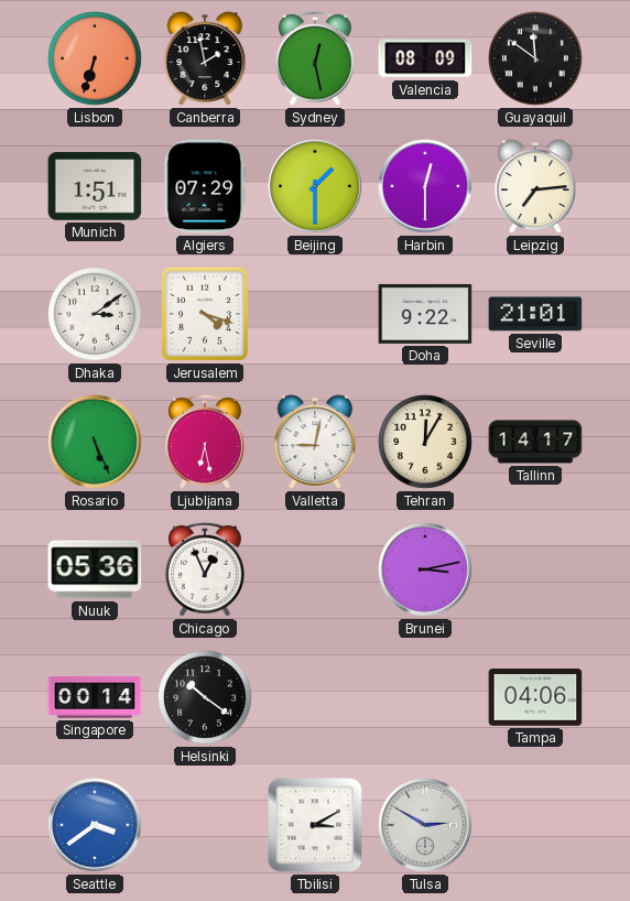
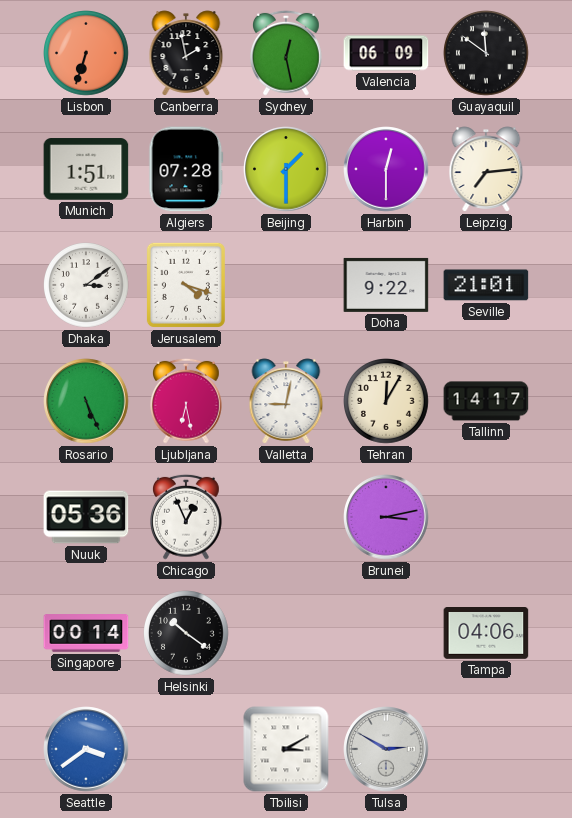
Valencia: 08:09 -> 06:09 (386, 53)
Algiers: 07:29 -> 07:28 (186, 169)
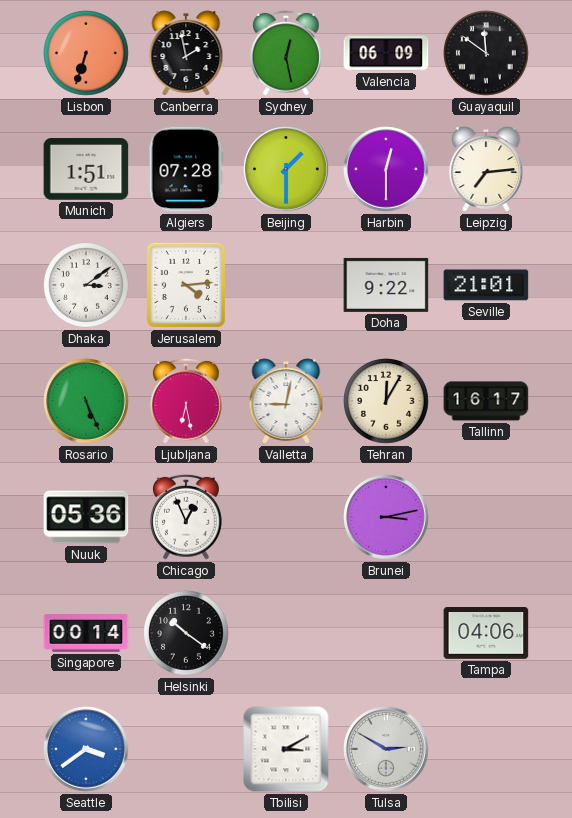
Jerusalem: 4:18 -> 4:14 (186, 285)
Tallinn: 14:17 -> 16:17 (486, 401)
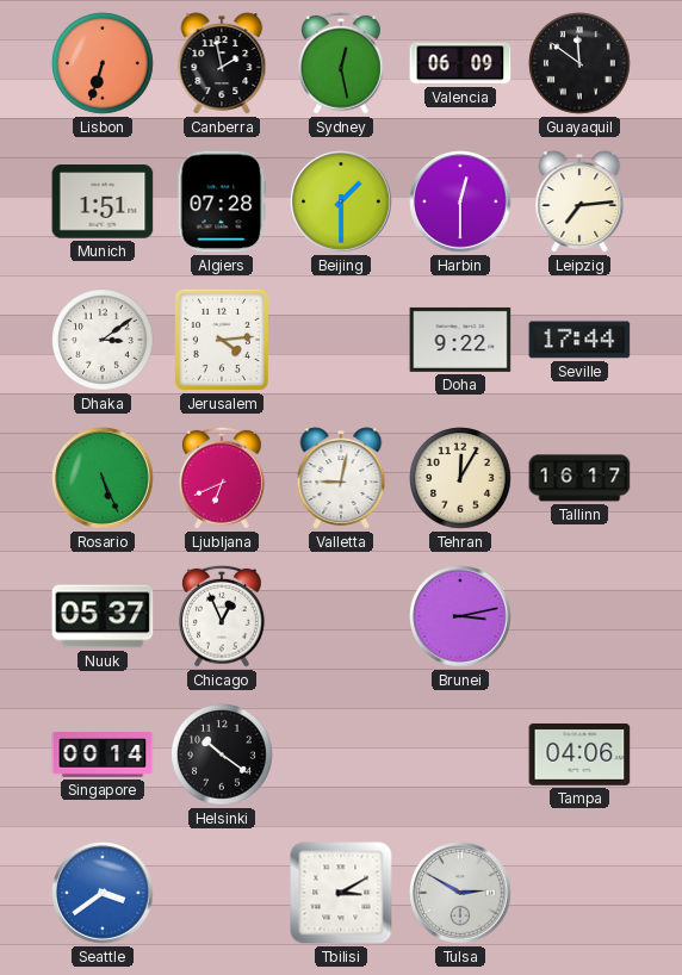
Seville: 21:01 -> 17:44 (579, 340)
Ljubljana: 6:28 -> 6:41 (223, 478)
Nuuk: 05:36 -> 05:37 (103, 616)
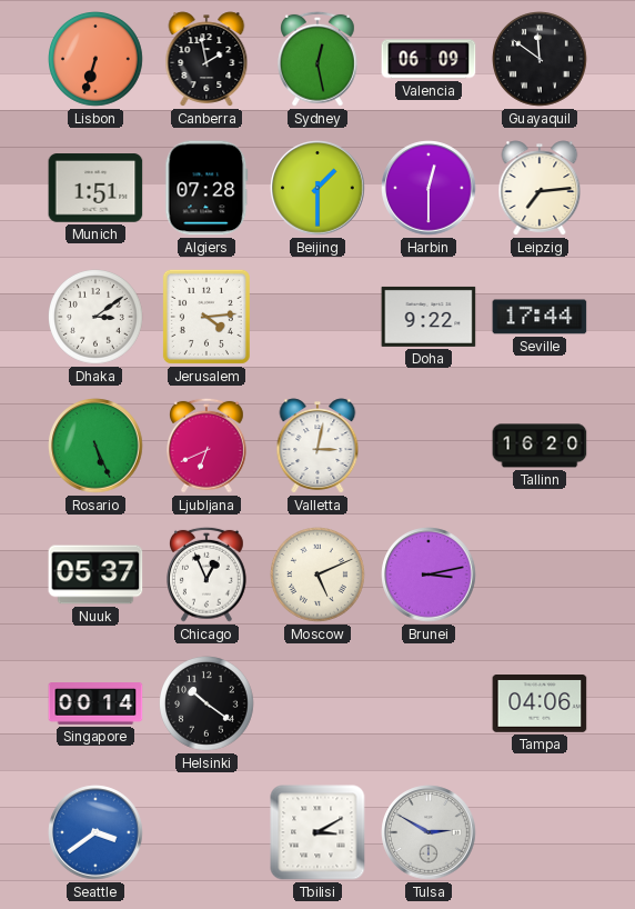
Valletta: 9:02 -> 3:02 (317, 446)
Tehran: 12:05 -> none (461, 479)
Tallinn: 16:17 -> 16:20 (540, 446)
Moscow: none -> 5:11 (319, 576)
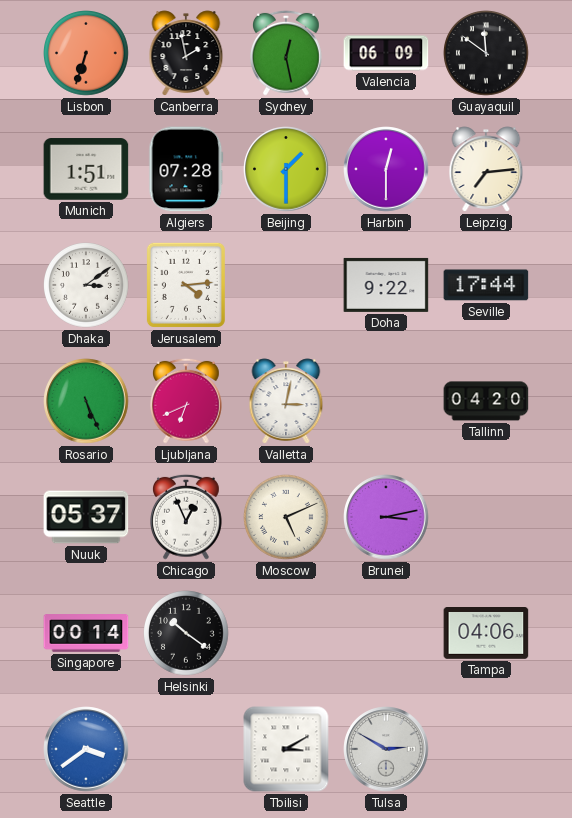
Tallinn: 16:20 -> 04:20 (486, 401)
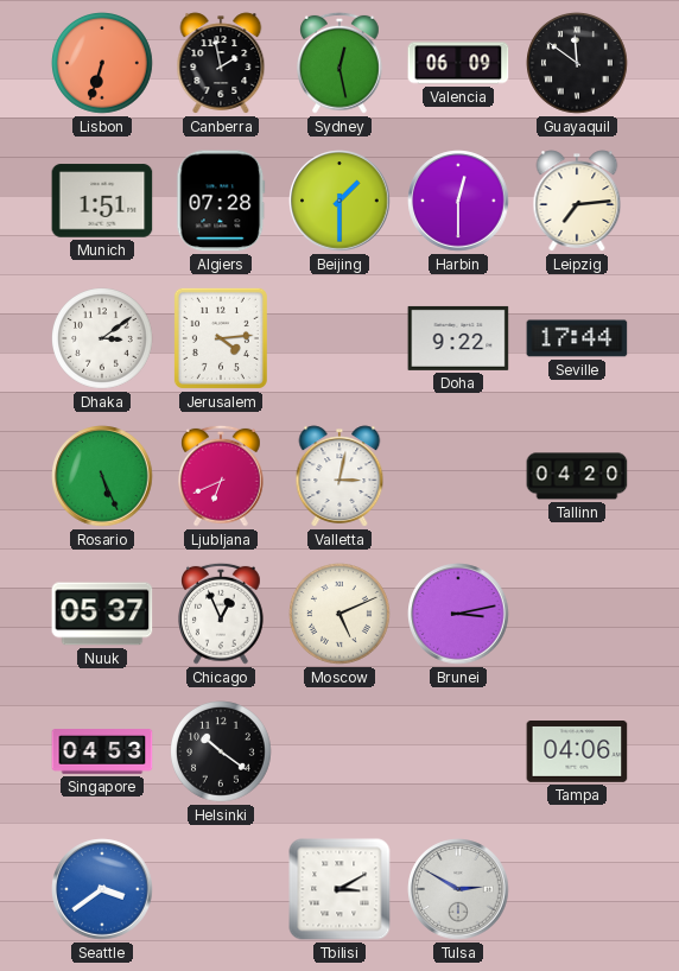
Singapore: 00:14 -> 04:53 (102, 751)
